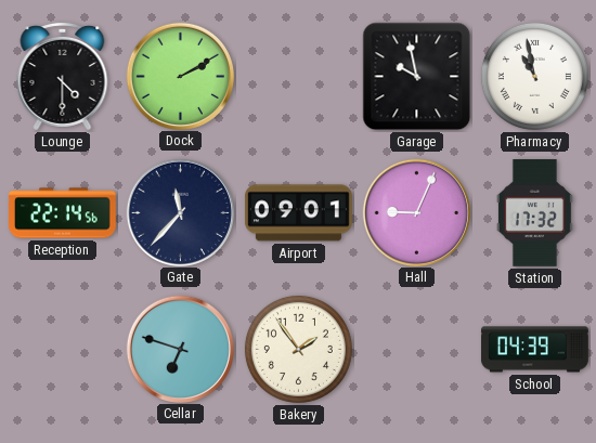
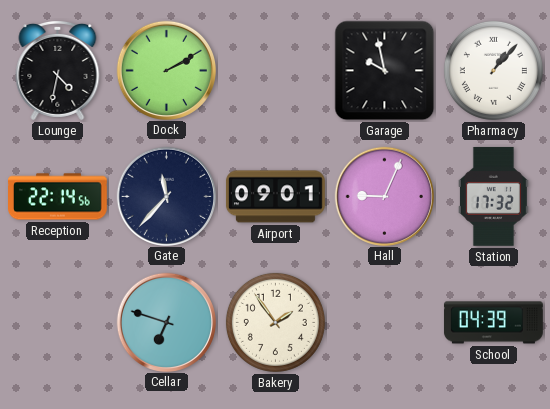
Lounge: 4:30 -> 4:32 (58, 70)
Pharmacy: 10:58 -> 1:07 (493, 70)
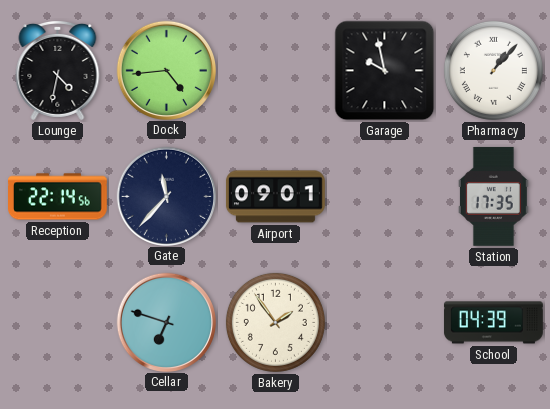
Dock: 2:10 -> 4:44 (166, 70)
Hall: 9:04 -> none (384, 196)
Station: 17:32 -> 17:35 (493, 196)
